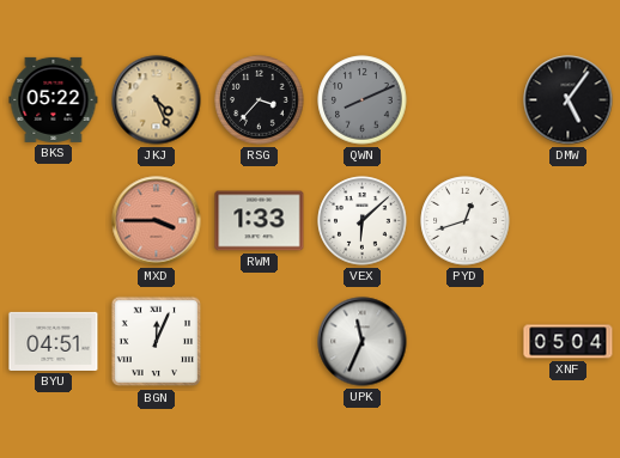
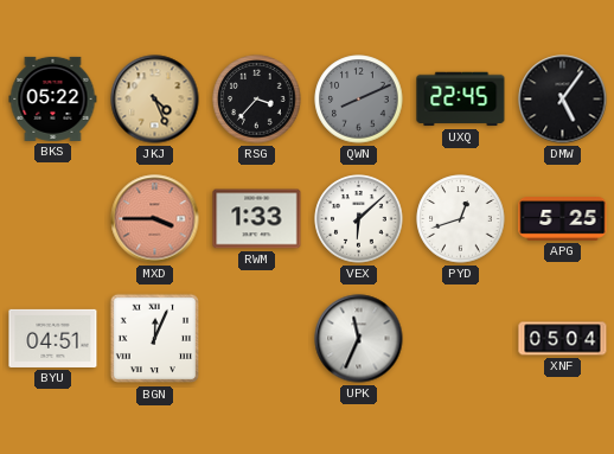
UXQ: none -> 22:45 (461, 100)
APG: none -> 5:25 (563, 219)
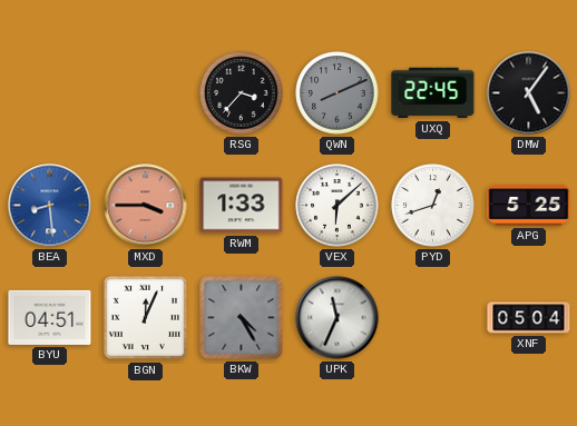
BKS: 05:22 -> none (53, 98)
JKJ: 4:26 -> none (155, 100)
BEA: none -> 8:29 (50, 206)
BKW: none -> 4:25 (242, 318)
